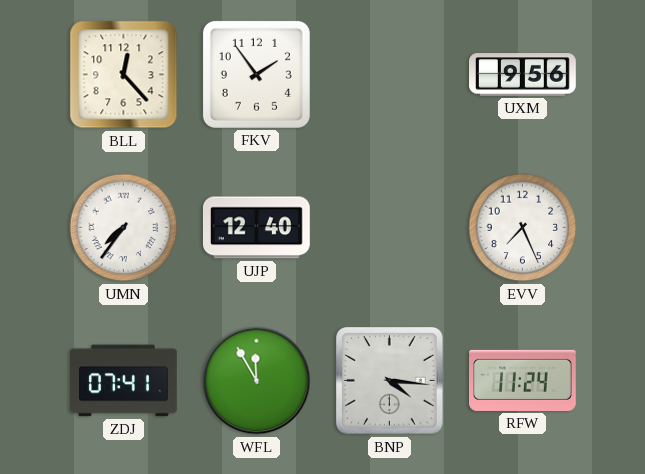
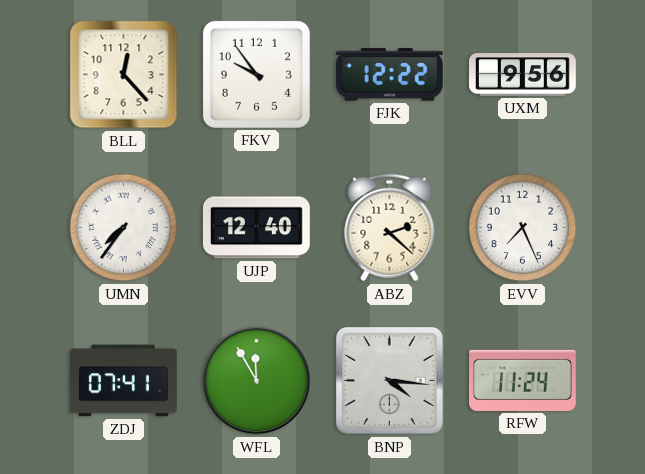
FKV: 1:54 -> 9:54 (256, 74)
FJK: none -> 12:22 (389, 75)
ABZ: none -> 2:22 (390, 228)
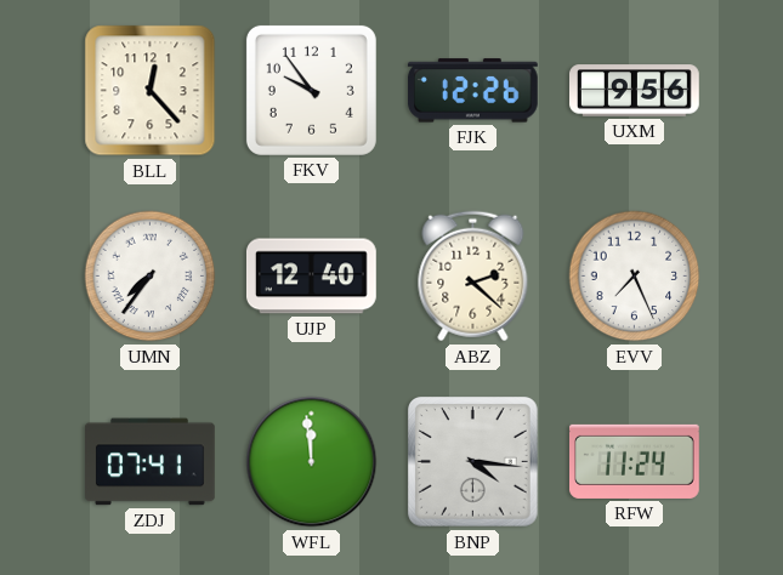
FJK: 12:22 -> 12:26 (472, 91)
WFL: 11:55 -> 11:59 (312, 462)
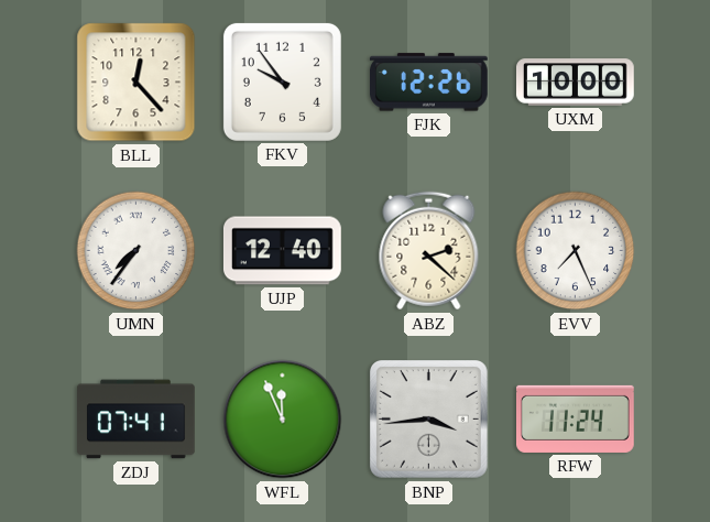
UXM: 9:56 -> 10:00 (576, 83)
WFL: 11:59 -> 11:56 (283, 420)
BNP: 4:16 -> 3:44 (429, 420)
